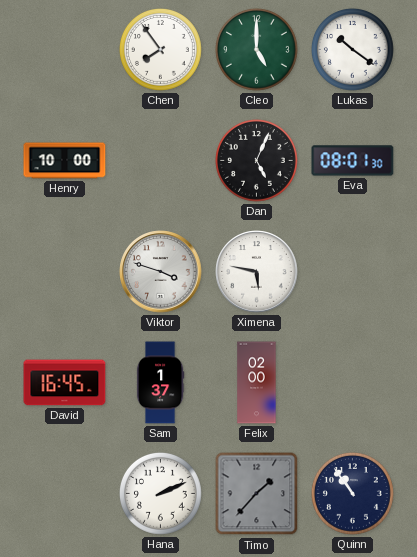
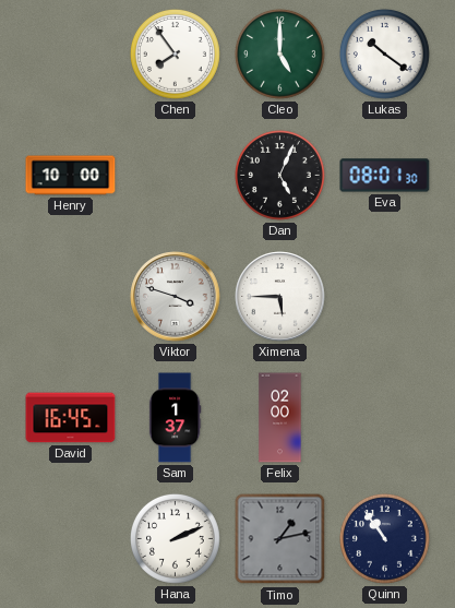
Ximena: 5:47 -> 5:45 (280, 297)
Timo: 1:37 -> 1:13 (280, 539)
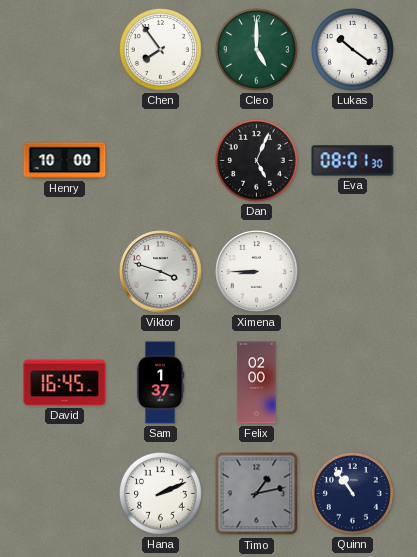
Ximena: 5:45 -> 8:45 (257, 272)
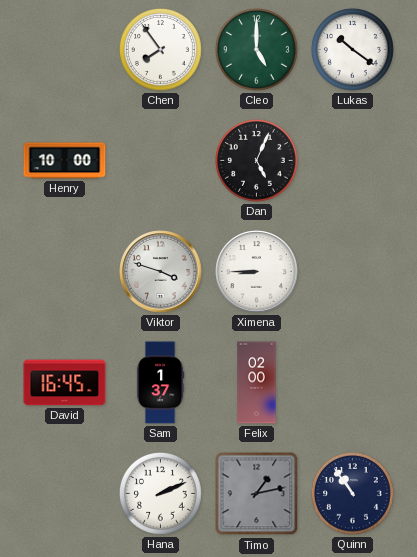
Eva: 08:01 -> none (353, 161)
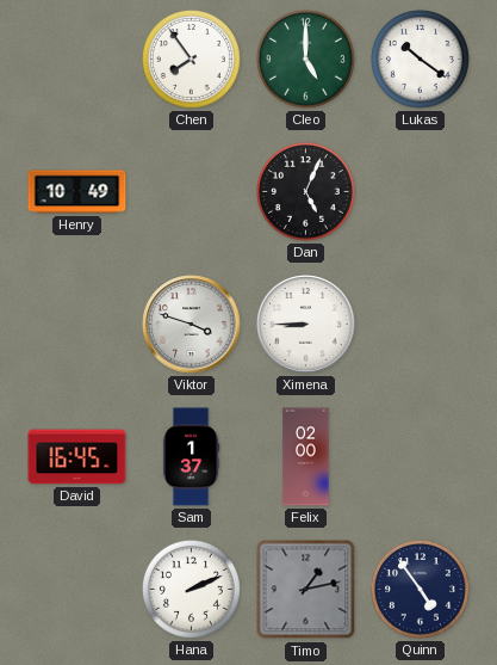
Henry: 10:00 -> 10:49 (77, 192)
Quinn: 10:54 -> 4:54 (420, 589)
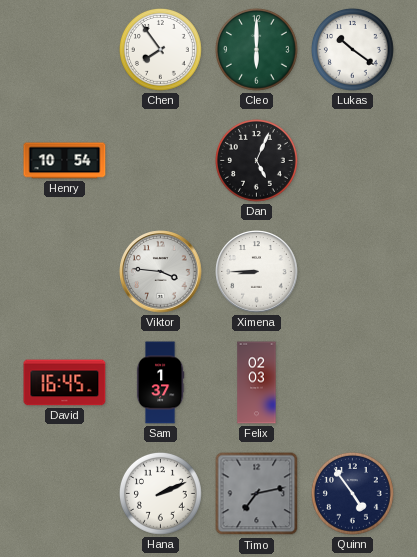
Cleo: 5:00 -> 6:00 (256, 49)
Henry: 10:49 -> 10:54 (65, 161)
Viktor: 3:48 -> 3:46 (161, 272)
Felix: 02:00 -> 02:03 (257, 383)
Timo: 1:13 -> 7:13 (257, 494)
